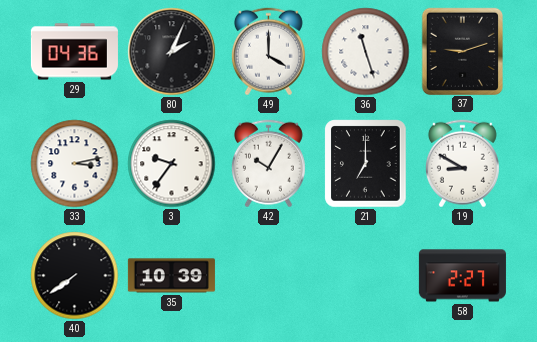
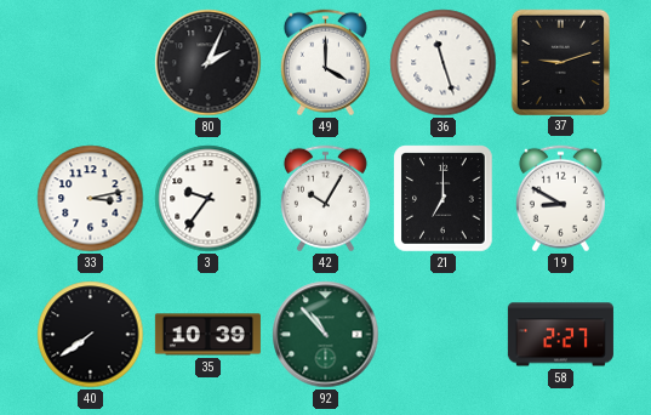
29: 04:36 -> none (74, 52)
92: none -> 10:53 (326, 335)
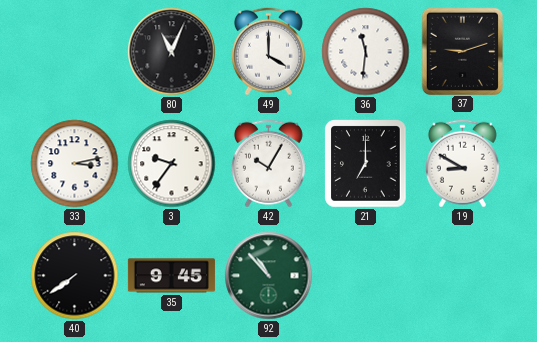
80: 2:04 -> 11:04 (172, 52)
36: 11:27 -> 11:31 (366, 52)
35: 10:39 -> 9:45 (171, 276)
58: 2:27 -> none (560, 335)
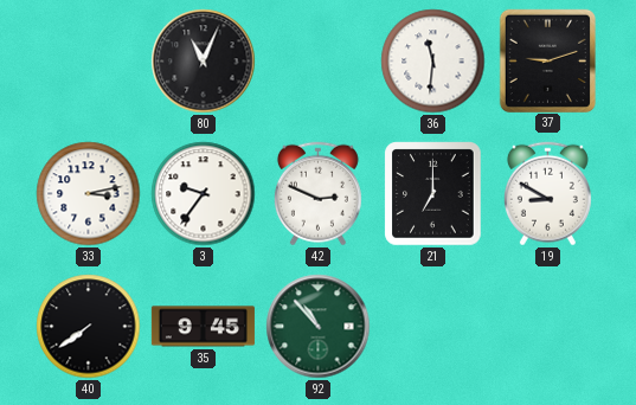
49: 4:00 -> none (268, 52)
42: 10:05 -> 2:49 (317, 194)
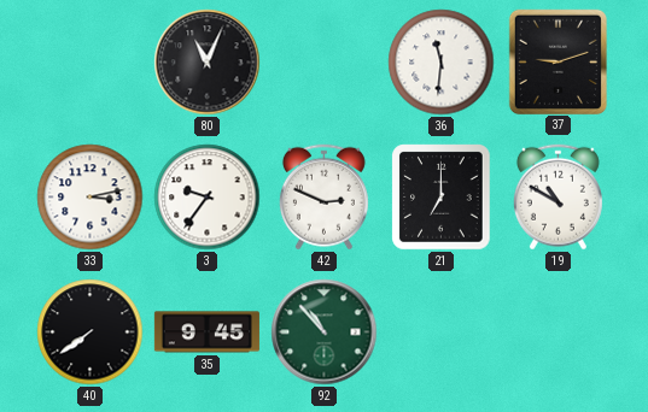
19: 8:50 -> 10:50 (557, 198)
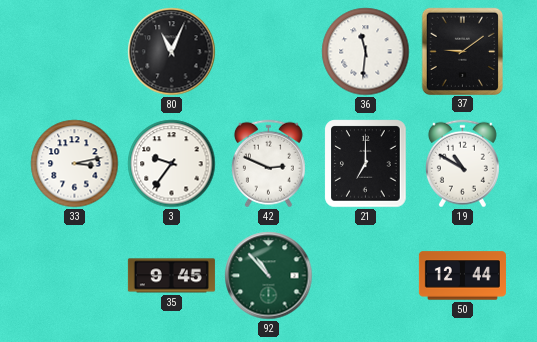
37: 9:12 -> 9:09 (462, 51)
40: 7:39 -> none (91, 332)
50: none -> 12:44 (462, 276)
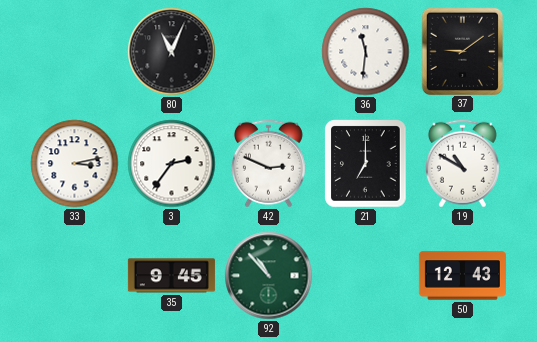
3: 9:36 -> 2:36 (172, 164)
50: 12:44 -> 12:43 (462, 276)
